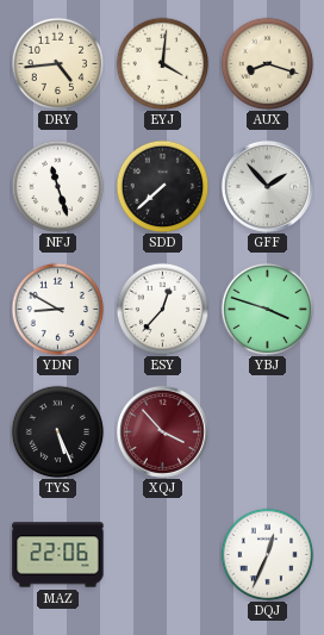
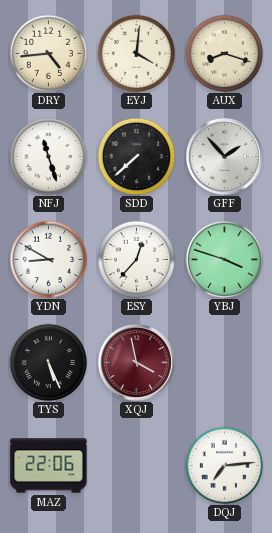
XQJ: 3:53 -> 3:58 (136, 362)
DQJ: 12:34 -> 7:14 (224, 465)
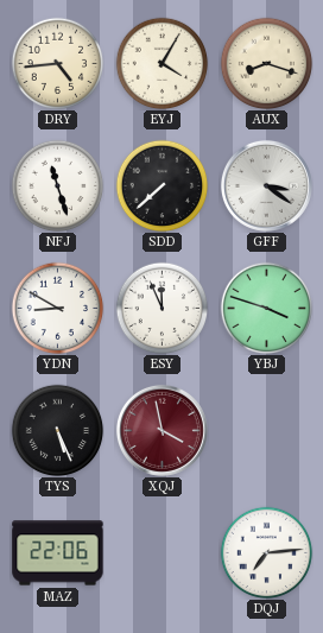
EYJ: 4:01 -> 4:05 (161, 63)
GFF: 1:53 -> 3:21 (266, 185)
ESY: 12:37 -> 11:56 (161, 308)
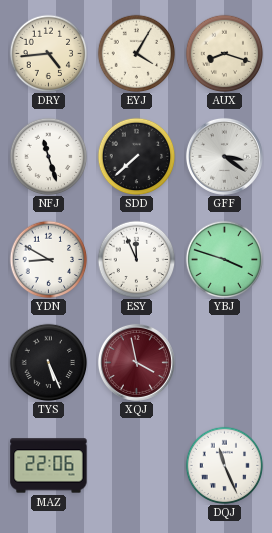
DQJ: 7:14 -> 11:26 (224, 465)
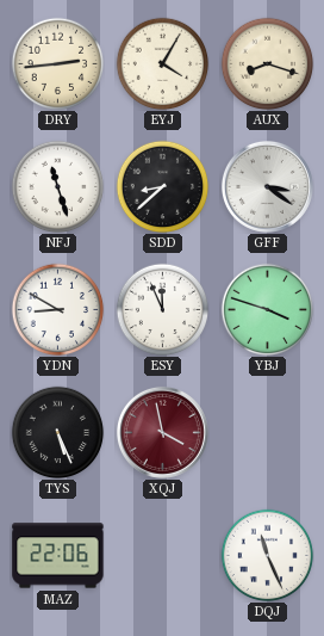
DRY: 4:44 -> 2:44 (57, 63)
SDD: 7:38 -> 8:38 (162, 186)
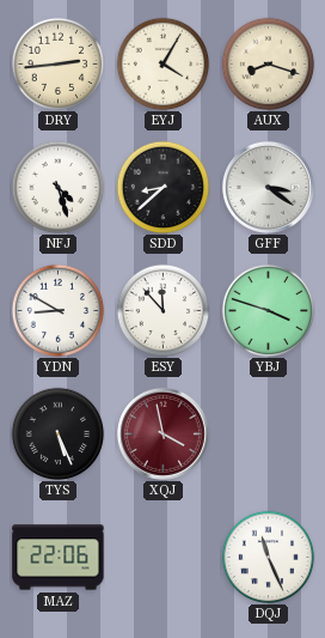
NFJ: 11:27 -> 4:27 (57, 187)
ESY: 11:56 -> 11:53 (162, 310)
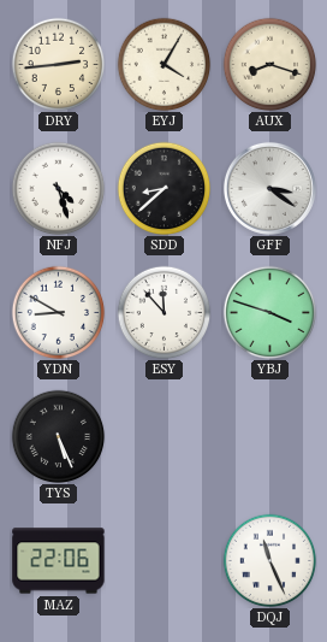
XQJ: 3:58 -> none (162, 433)
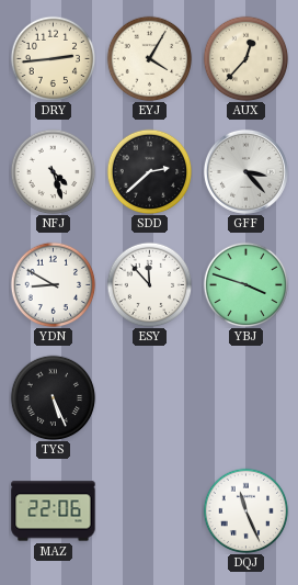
AUX: 8:18 -> 12:37 (245, 58)
SDD: 8:38 -> 2:38 (149, 171)
GFF: 3:21 -> 3:23 (245, 171)
